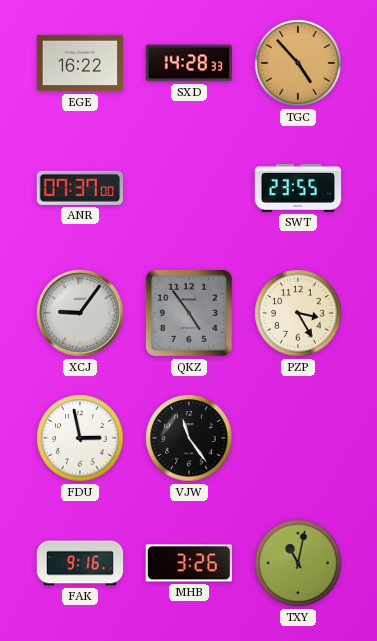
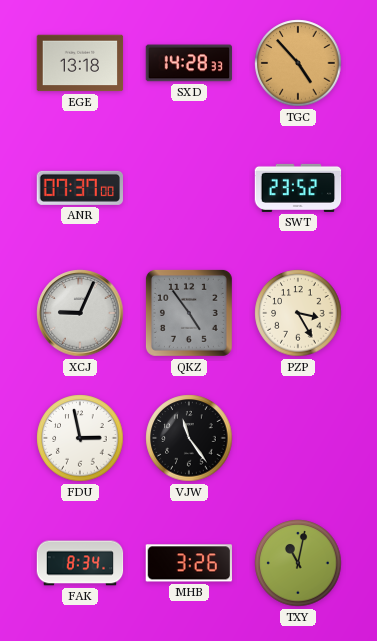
EGE: 16:22 -> 13:18 (80, 63)
SWT: 23:55 -> 23:52 (298, 188)
XCJ: 9:06 -> 9:04 (80, 313)
FAK: 9:16 -> 8:34 (80, 563)
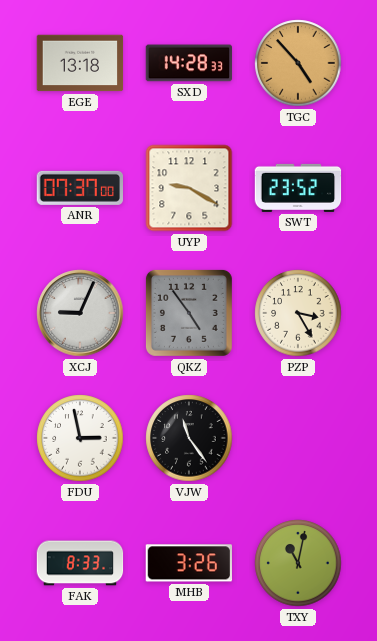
UYP: none -> 9:20 (189, 188)
FAK: 8:34 -> 8:33 (80, 563)
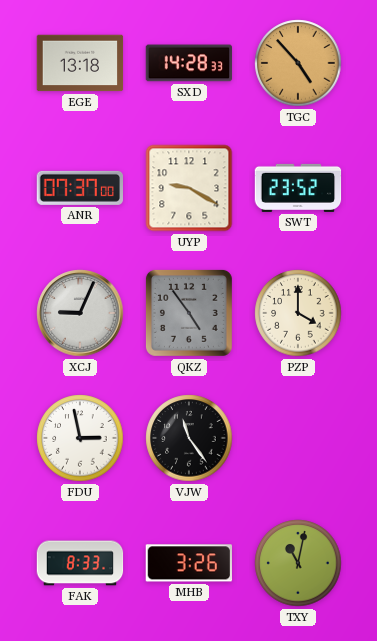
PZP: 3:25 -> 4:00 (298, 313)
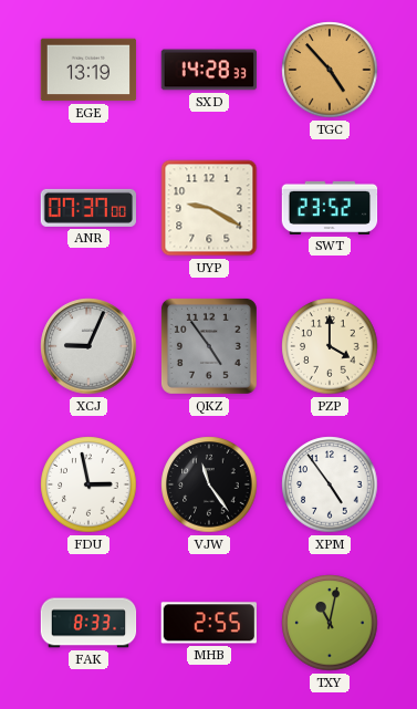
EGE: 13:18 -> 13:19 (88, 70)
XPM: none -> 4:54 (330, 484)
MHB: 3:26 -> 2:55 (208, 623)
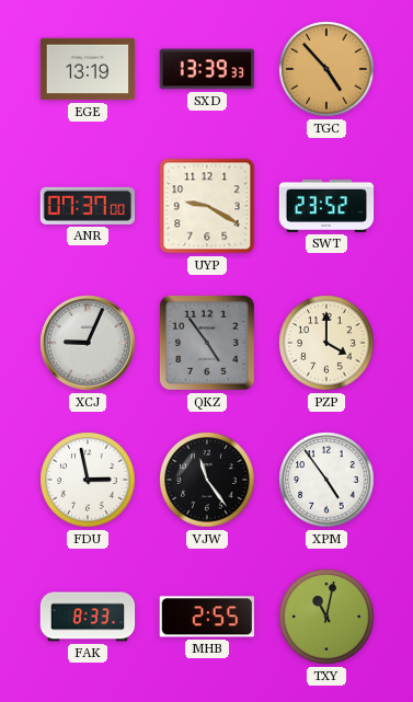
SXD: 14:28 -> 13:39 (207, 69)
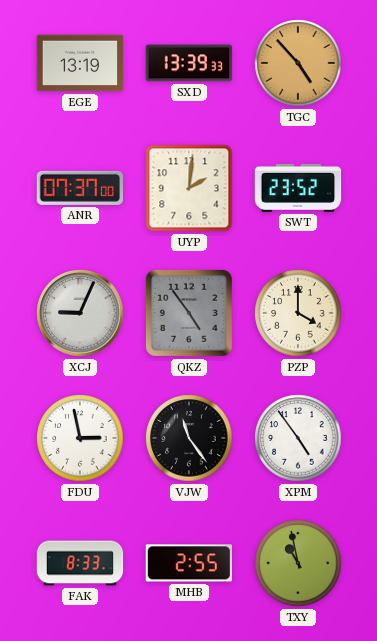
UYP: 9:20 -> 2:01 (189, 188)
TXY: 11:02 -> 10:58 (298, 563)
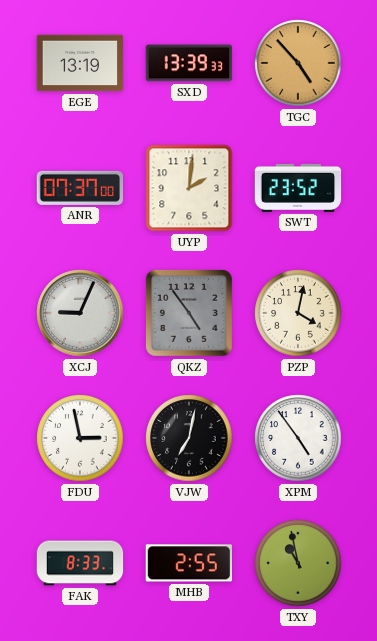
PZP: 4:00 -> 4:02 (298, 313)
VJW: 11:24 -> 7:02 (189, 438)
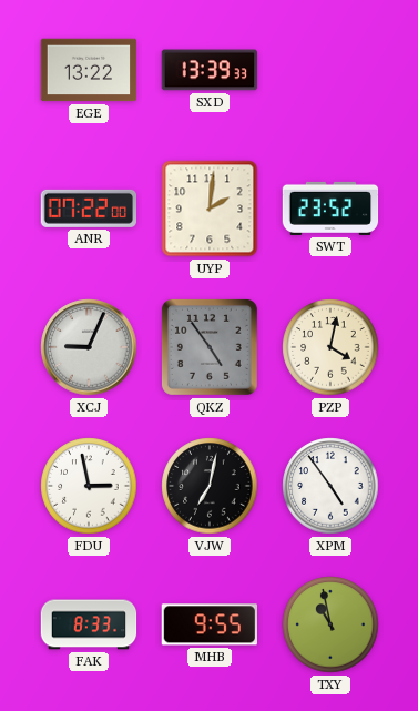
EGE: 13:19 -> 13:22 (89, 70)
TGC: 4:53 -> none (298, 63)
ANR: 07:37 -> 07:22 (88, 209)
MHB: 2:55 -> 9:55 (208, 624)
